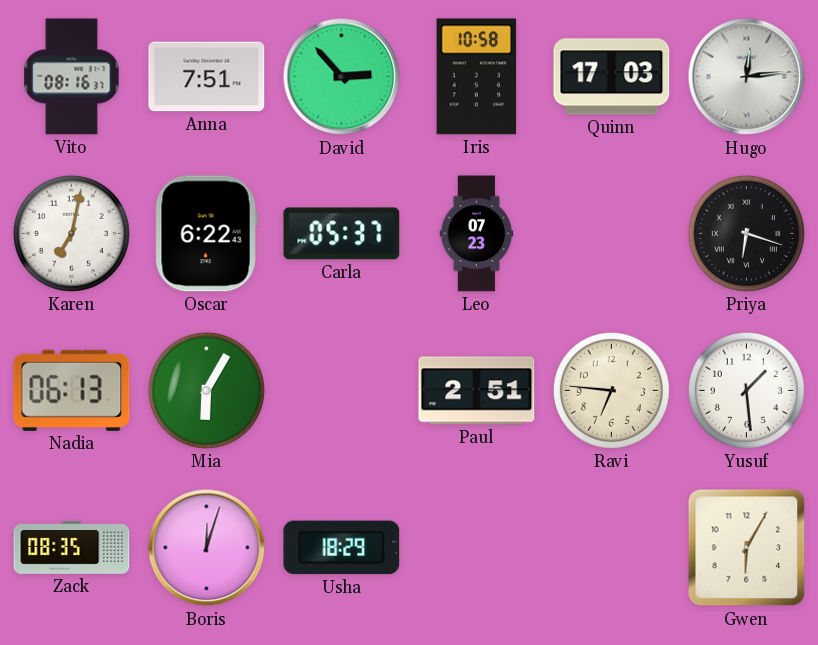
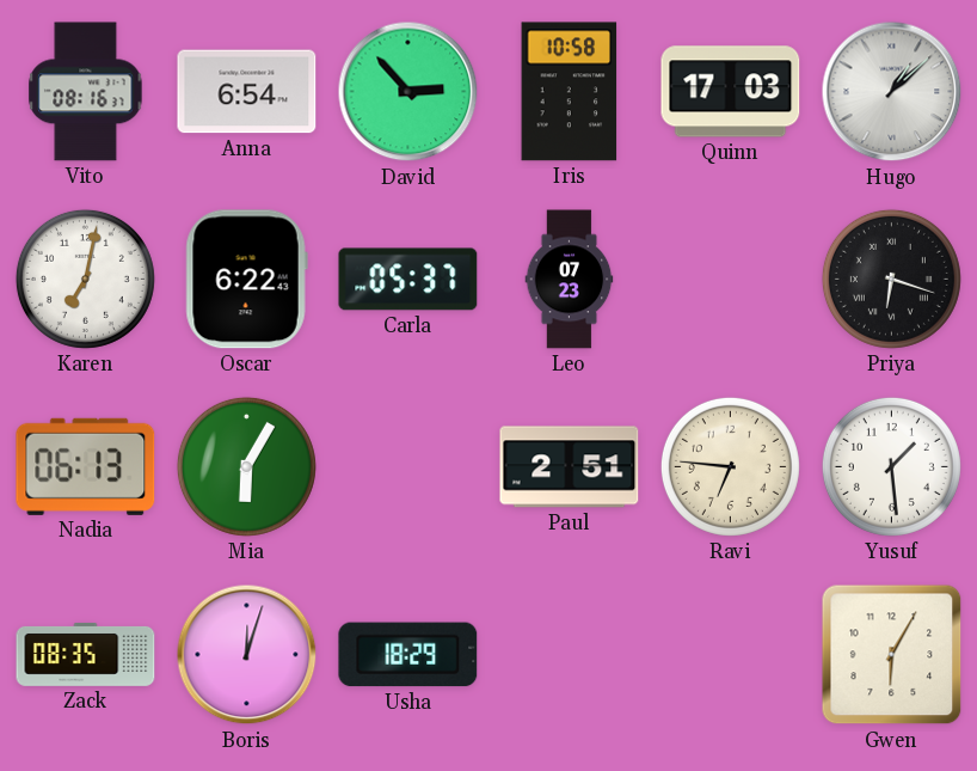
Anna: 7:51 -> 6:54 (247, 92)
Hugo: 12:14 -> 1:08 (892, 92)
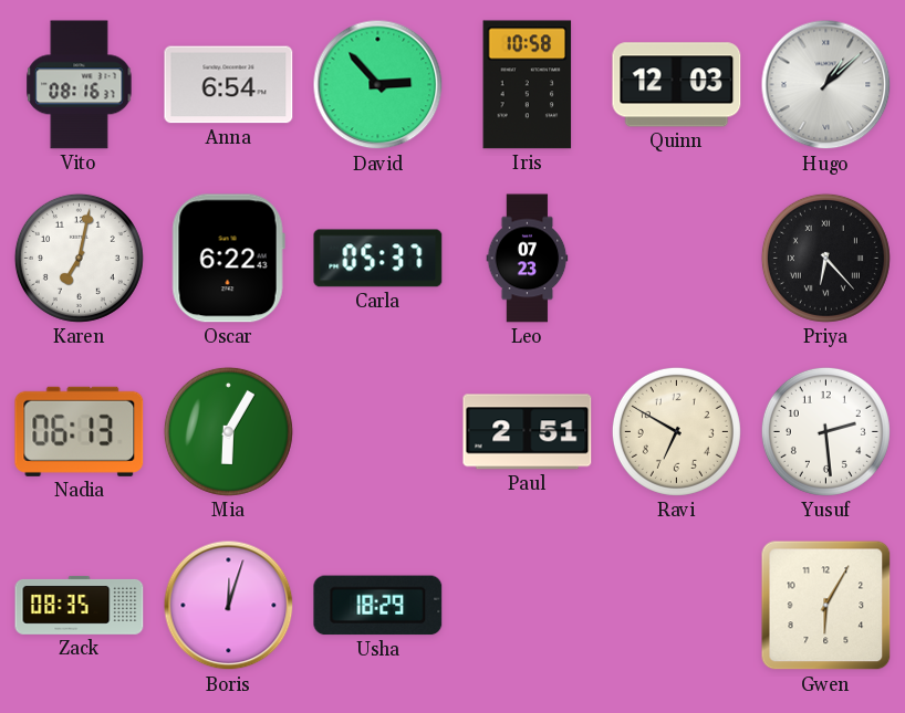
Quinn: 17:03 -> 12:03 (677, 85)
Priya: 6:18 -> 6:23 (825, 258)
Ravi: 6:46 -> 6:50 (676, 431)
Yusuf: 1:29 -> 2:29 (825, 431)
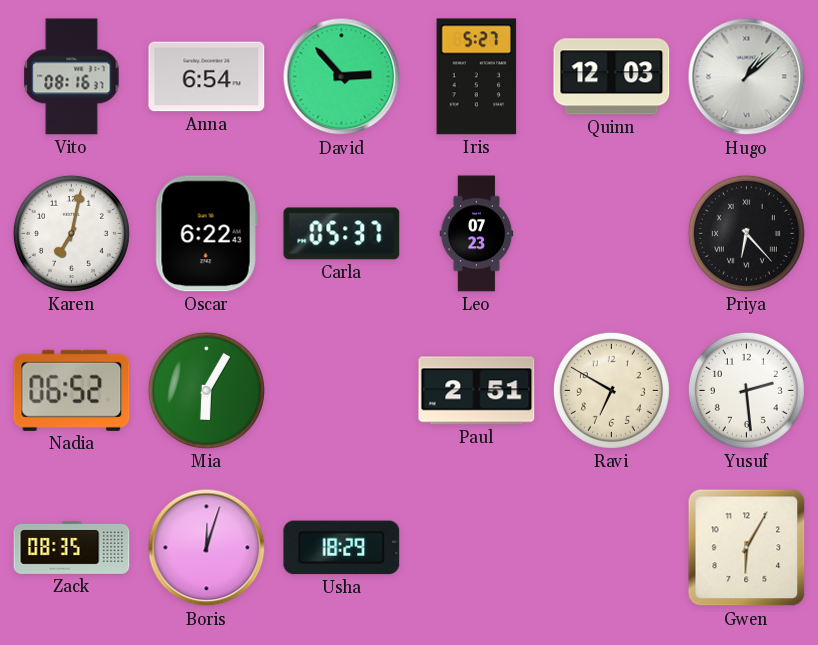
Iris: 10:58 -> 5:27 (477, 77)
Nadia: 06:13 -> 06:52 (72, 390)
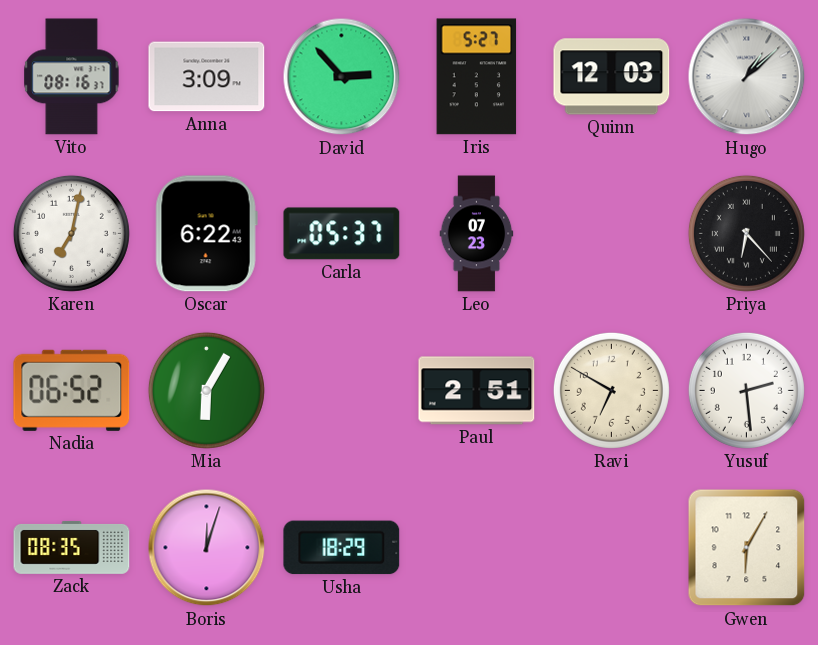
Anna: 6:54 -> 3:09 (207, 77)
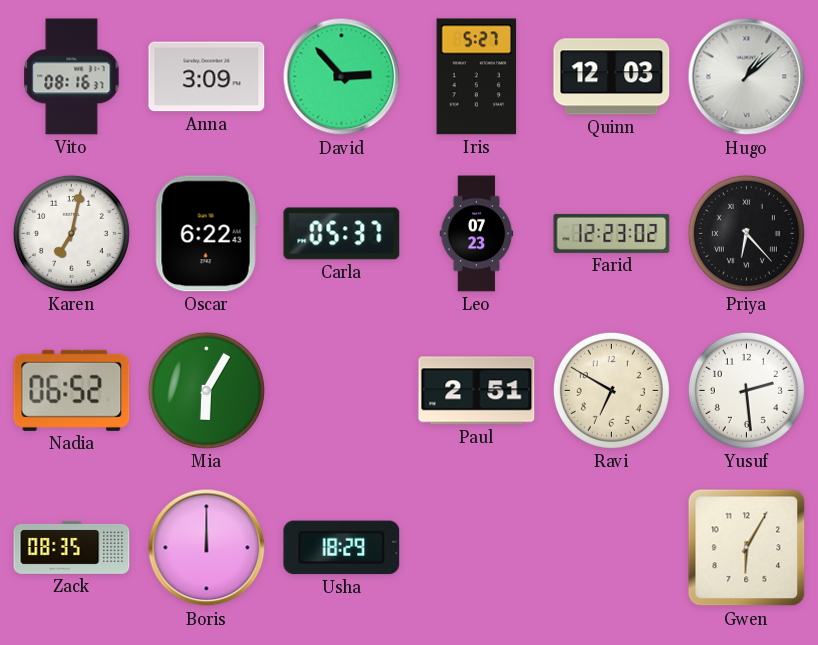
Farid: none -> 12:23 (612, 233)
Boris: 12:03 -> 12:00 (207, 548)
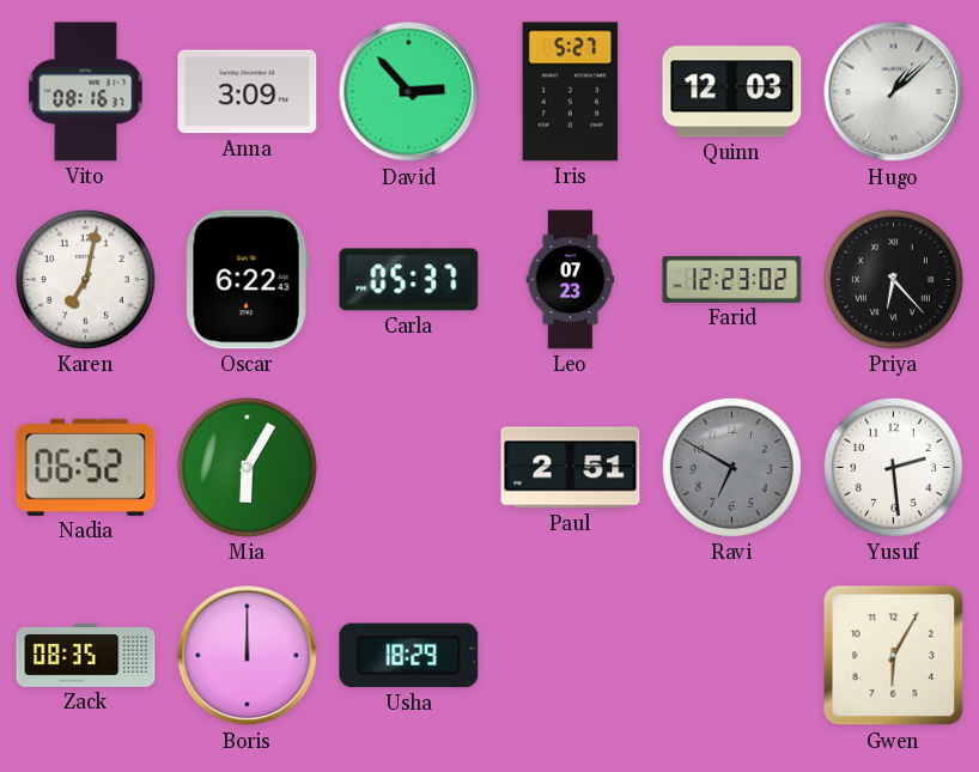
Ravi dial: cream -> grey (731, 467)
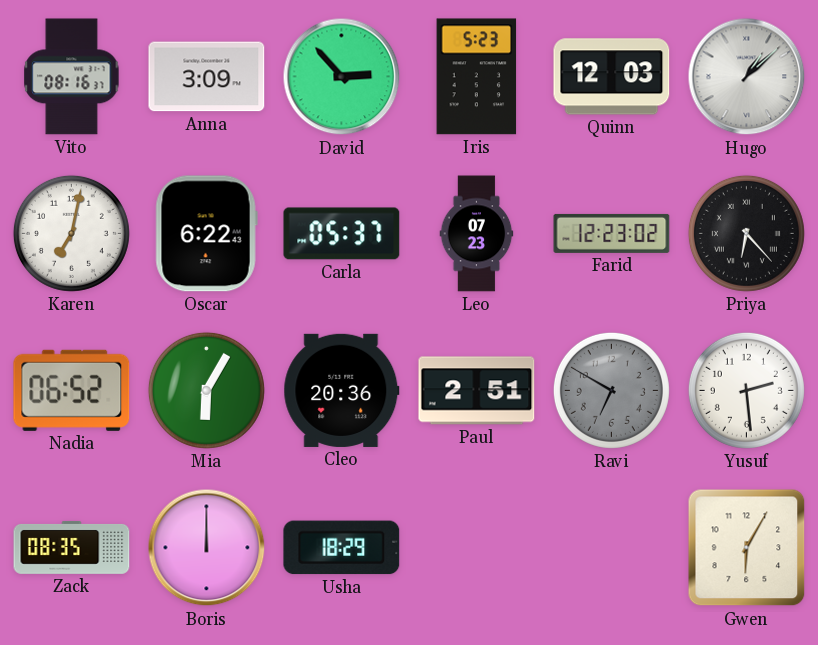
Iris: 5:27 -> 5:23 (477, 77)
Cleo: none -> 20:36 (342, 390)
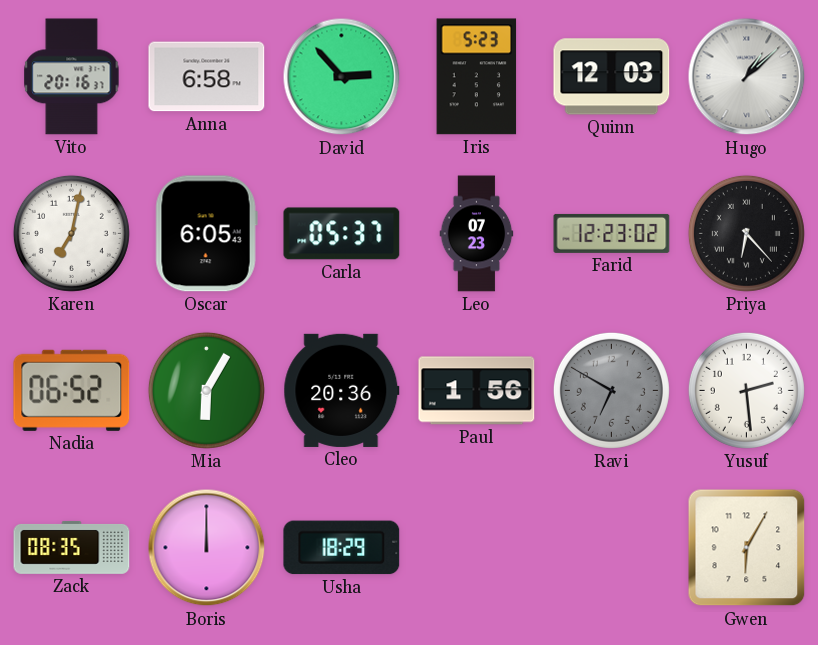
Vito: 08:16 -> 20:16 (72, 77)
Anna: 3:09 -> 6:58 (207, 77)
Oscar: 6:22 -> 6:05 (206, 234)
Paul: 2:51 -> 1:56 (477, 391)
